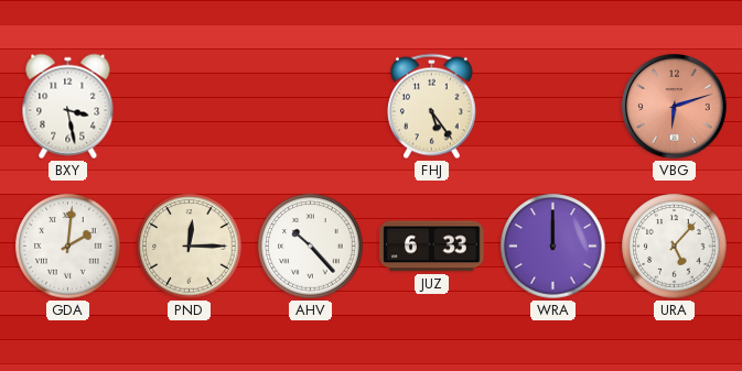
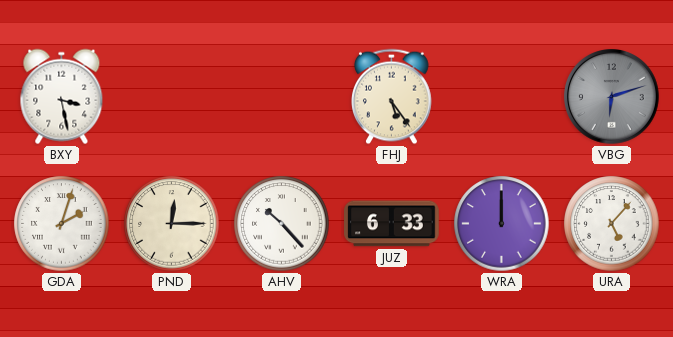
VBG dial: salmon -> grey (612, 97)
GDA: 2:01 -> 2:03 (62, 224)
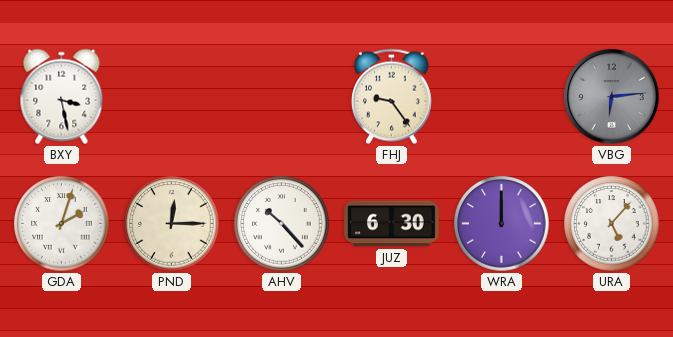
FHJ: 5:24 -> 9:24 (392, 97)
VBG: 6:12 -> 6:14 (612, 97)
JUZ: 6:33 -> 6:30 (392, 224)
